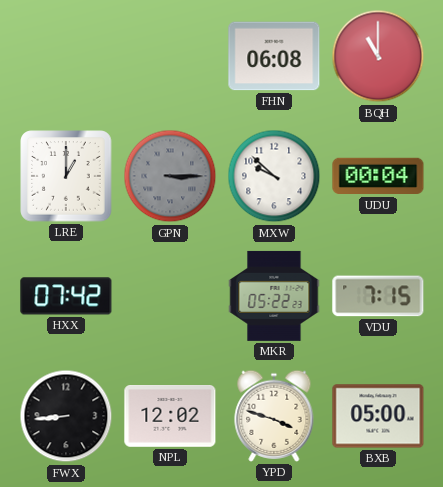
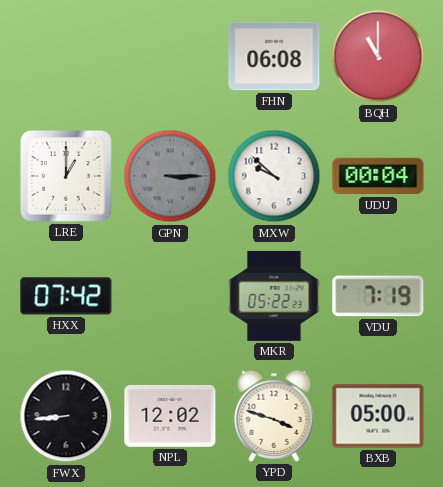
VDU: 7:15 -> 7:19 (378, 296)
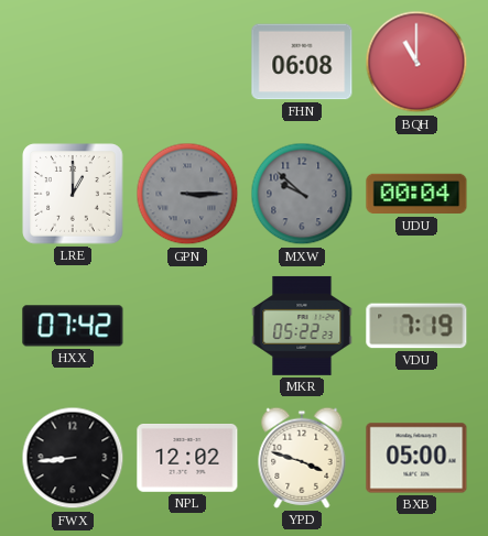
MXW dial: white -> grey (302, 194)
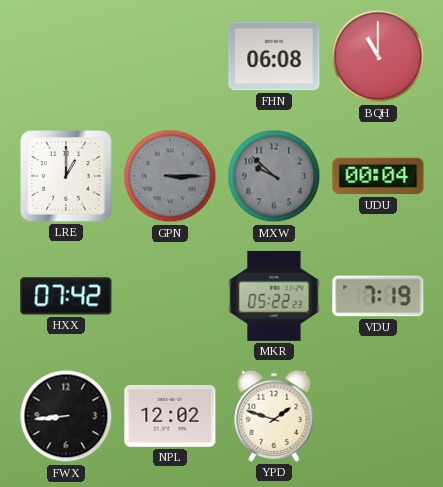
YPD: 3:48 -> 1:48 (274, 416)
BXB: 05:00 -> none (416, 458)
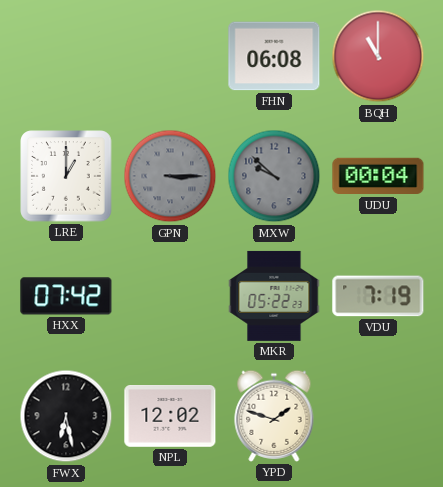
FWX: 8:44 -> 6:28 (66, 416)
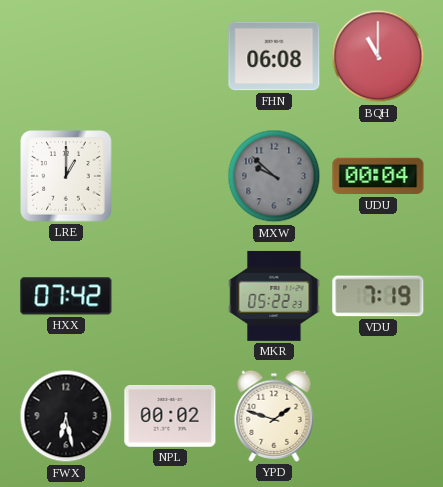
GPN: 3:15 -> none (170, 176)
NPL: 12:02 -> 00:02 (170, 417)
